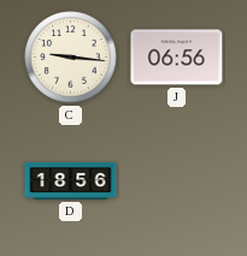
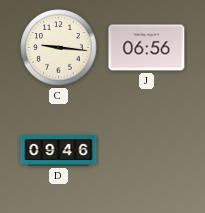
D: 18:56 -> 09:46 (59, 150)
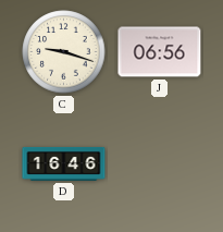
C: 9:16 -> 9:18 (64, 52)
D: 09:46 -> 16:46 (64, 163)
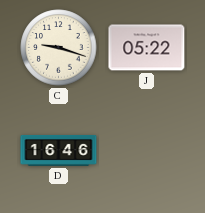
J: 06:56 -> 05:22 (147, 48)
